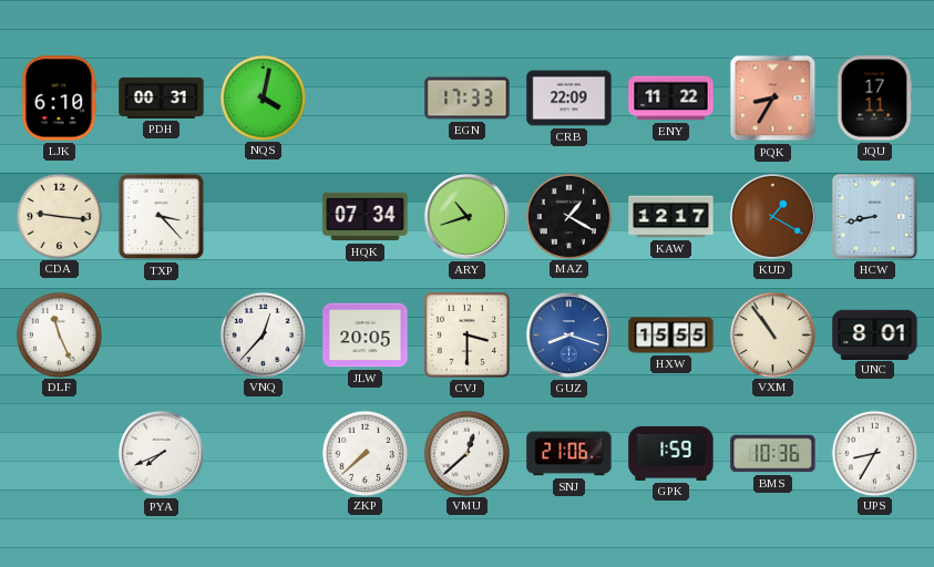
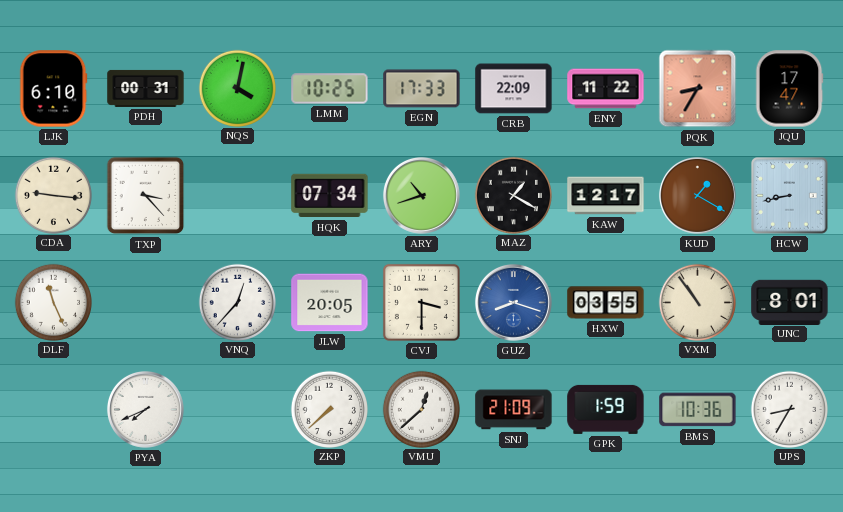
LMM: none -> 10:25 (330, 89)
JQU: 17:11 -> 17:47 (789, 89)
HXW: 15:55 -> 03:55 (606, 303)
SNJ: 21:06 -> 21:09 (514, 410)
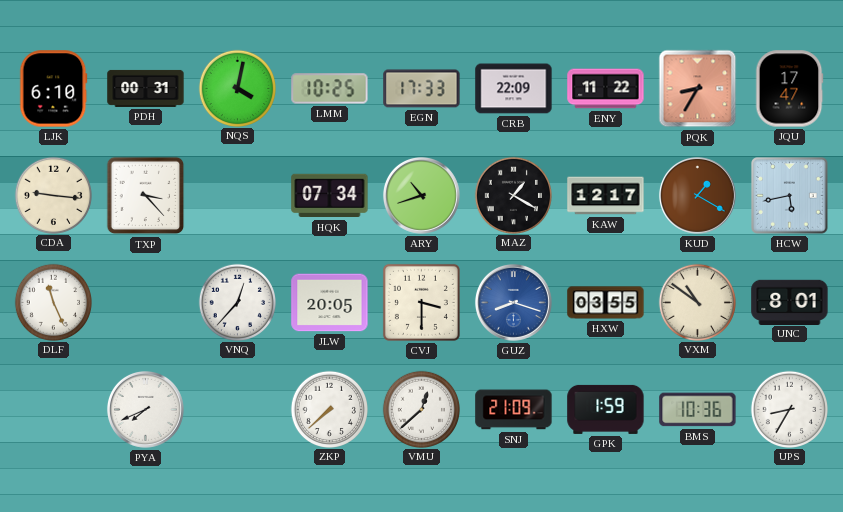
HCW: 8:43 -> 5:43 (790, 196)
VXM: 10:54 -> 10:51 (697, 302)
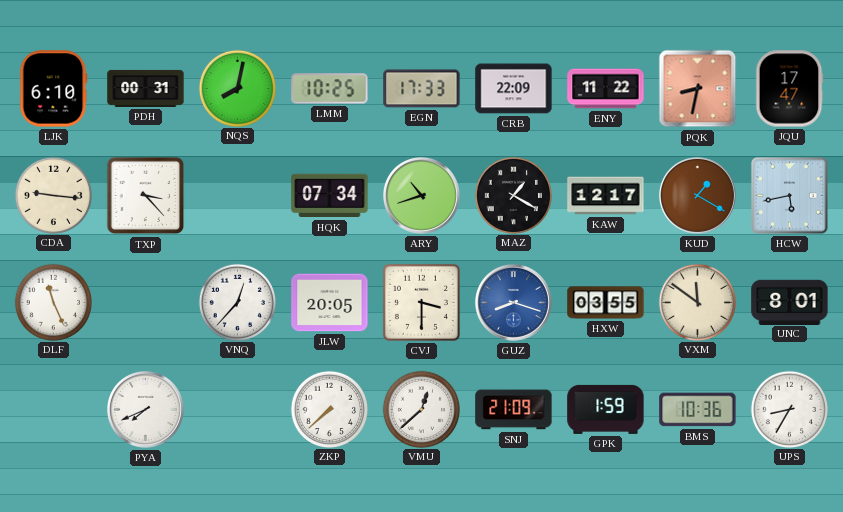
NQS: 4:02 -> 8:02 (237, 88)
PQK: 8:35 -> 8:32 (698, 89)
VXM: 10:51 -> 11:51 (697, 302)
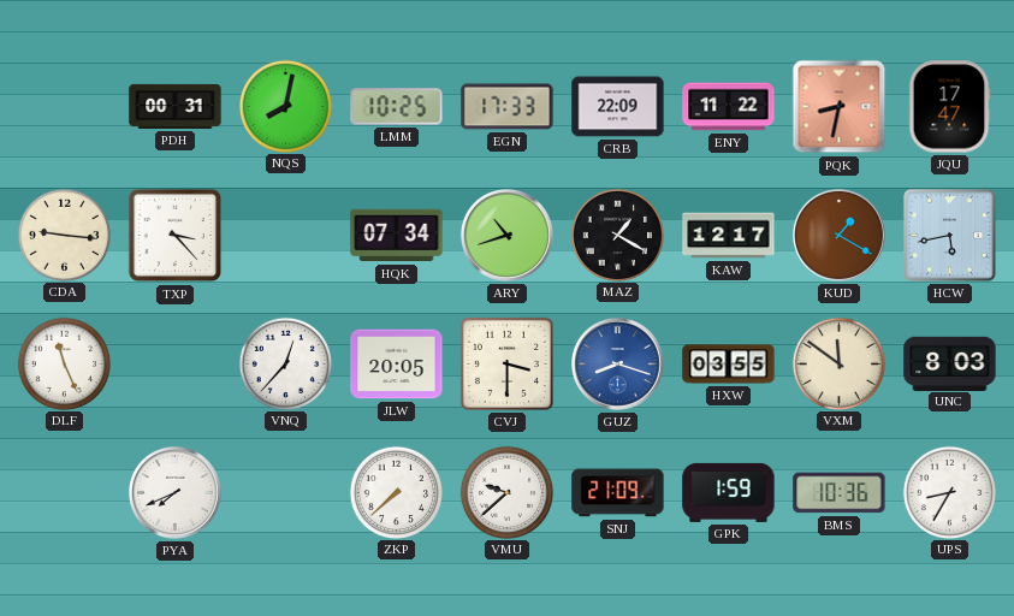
LJK: 6:10 -> none (54, 89)
UNC: 8:01 -> 8:03 (950, 363)
VMU: 12:38 -> 9:38 (506, 492)
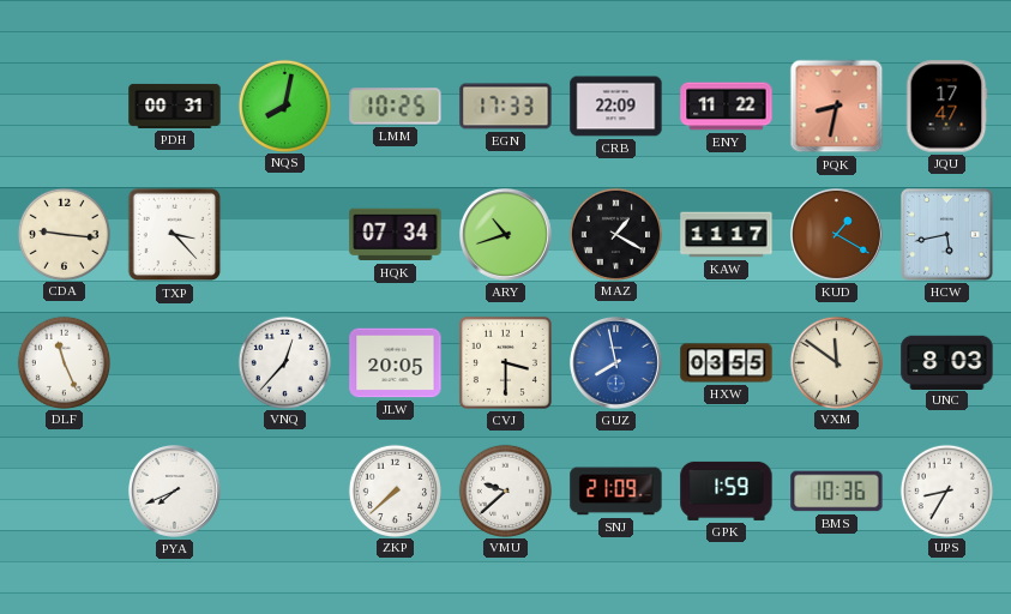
KAW: 12:17 -> 11:17 (727, 235)
GUZ: 8:18 -> 7:58 (615, 362)
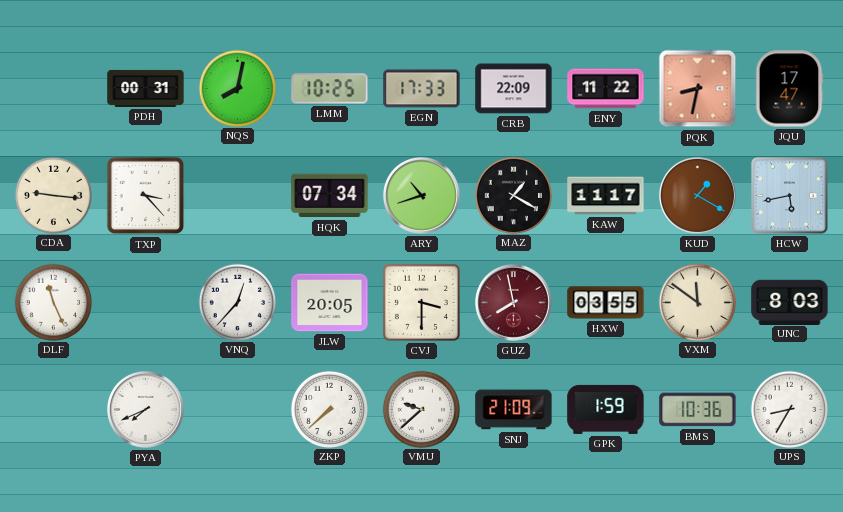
GUZ dial: blue -> burgundy (513, 302)
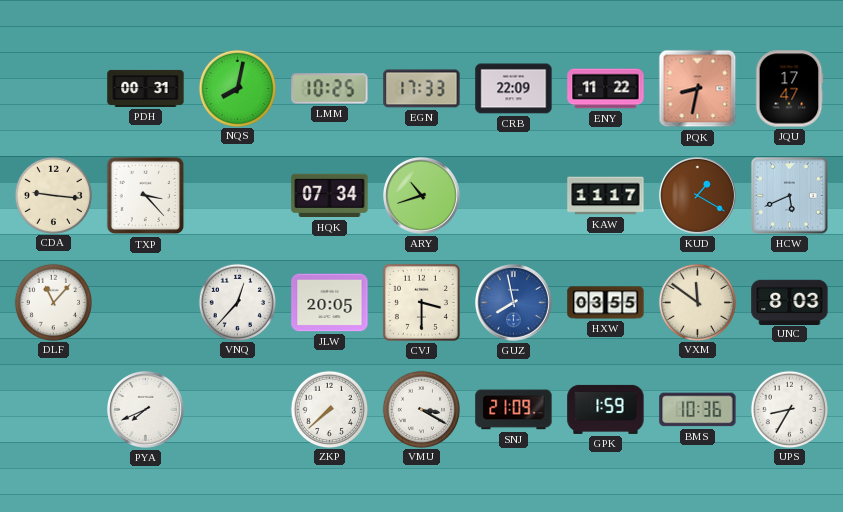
MAZ: 1:20 -> none (513, 195)
HCW: 5:43 -> 5:41 (790, 196)
DLF: 11:26 -> 11:07 (53, 302)
GUZ dial: burgundy -> blue (513, 302)
VMU: 9:38 -> 3:20 (421, 409)
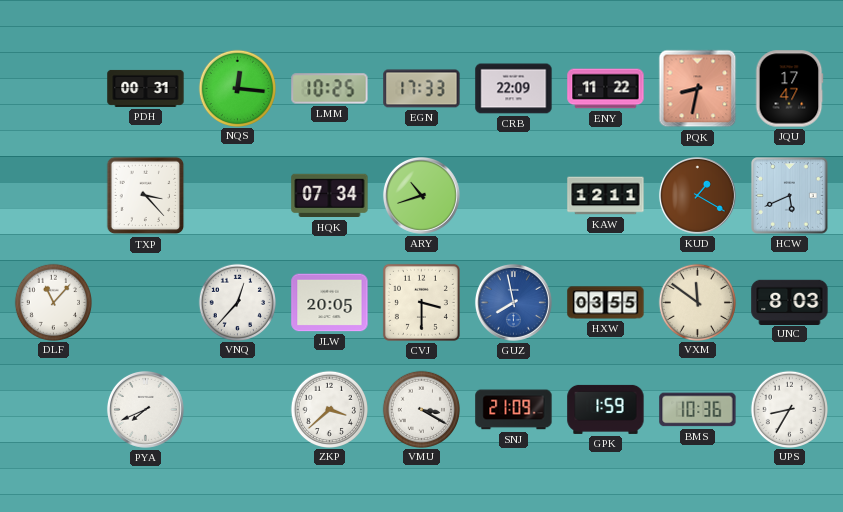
NQS: 8:02 -> 12:16 (237, 88)
CDA: 9:16 -> none (53, 195)
KAW: 11:17 -> 12:11 (606, 196)
ZKP: 7:38 -> 3:38 (329, 409)
